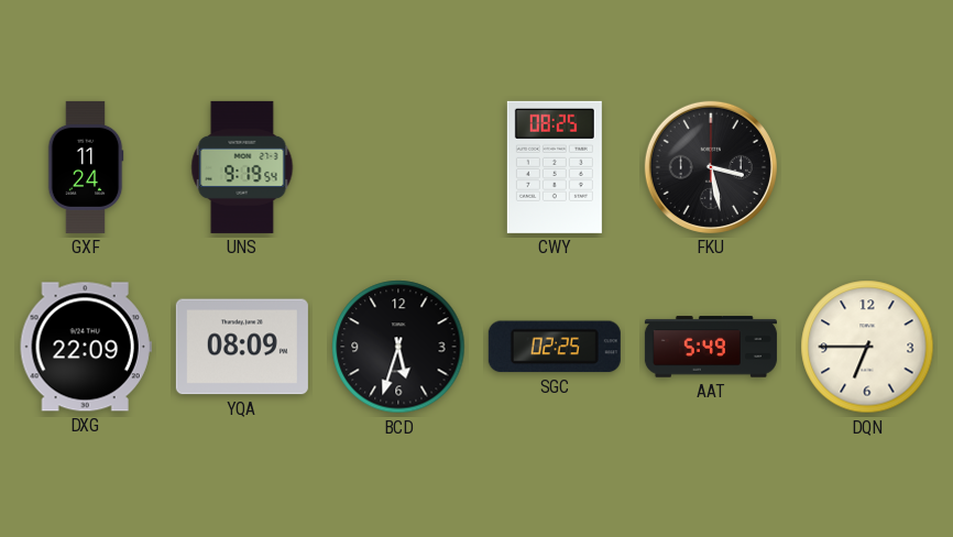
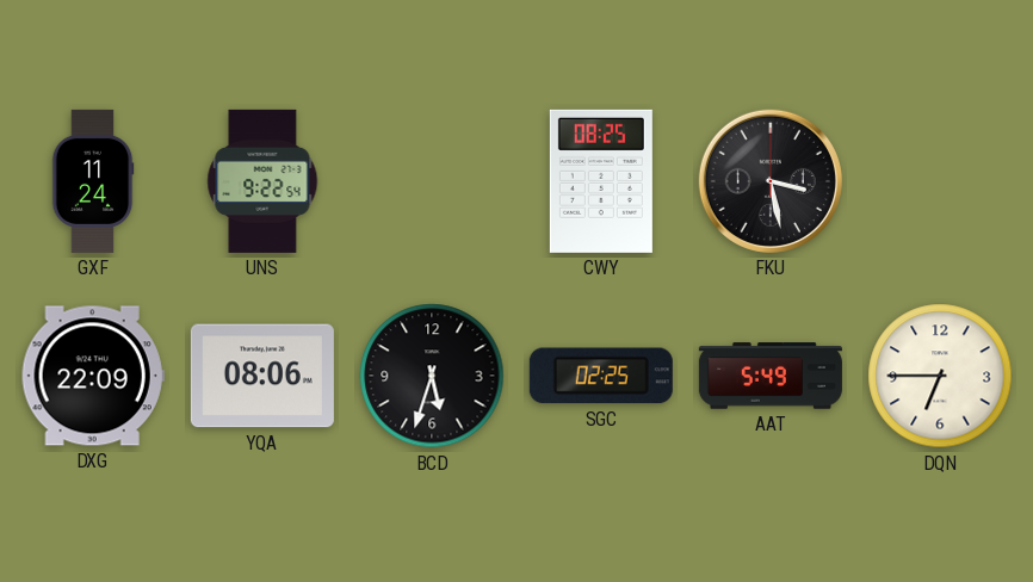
UNS: 9:19 -> 9:22 (262, 181)
YQA: 08:09 -> 08:06 (262, 376)
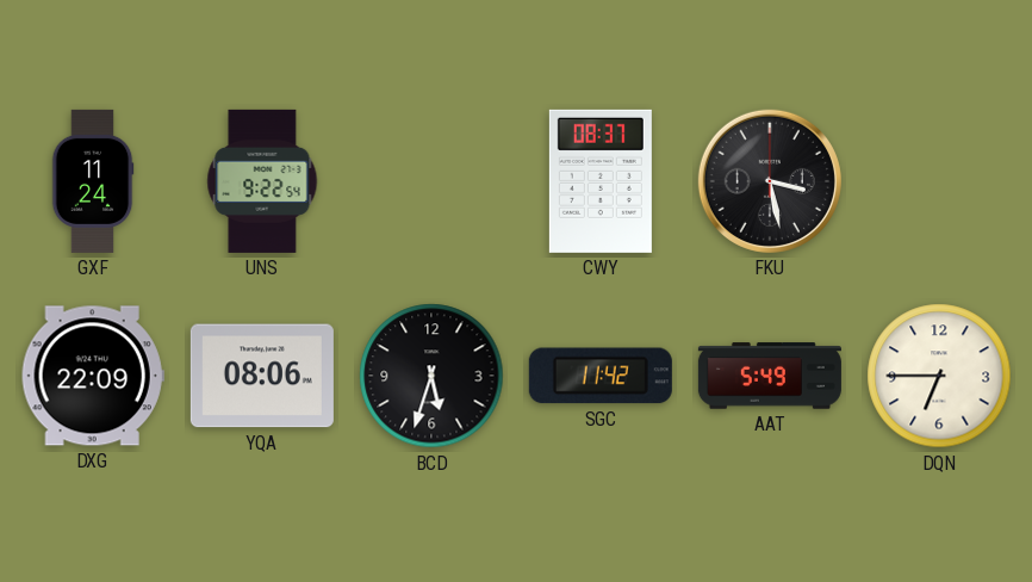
CWY: 08:25 -> 08:37 (601, 181)
SGC: 02:25 -> 11:42 (601, 376)
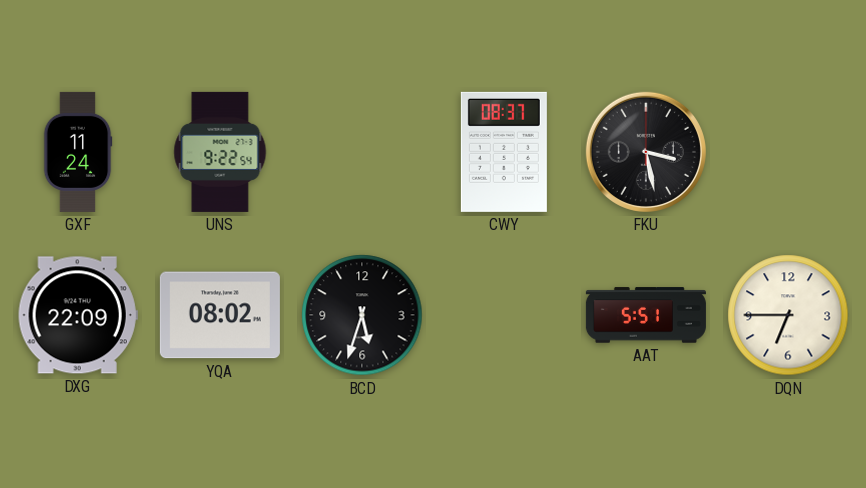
YQA: 08:06 -> 08:02 (220, 315)
SGC: 11:42 -> none (601, 376)
AAT: 5:49 -> 5:51 (646, 315)
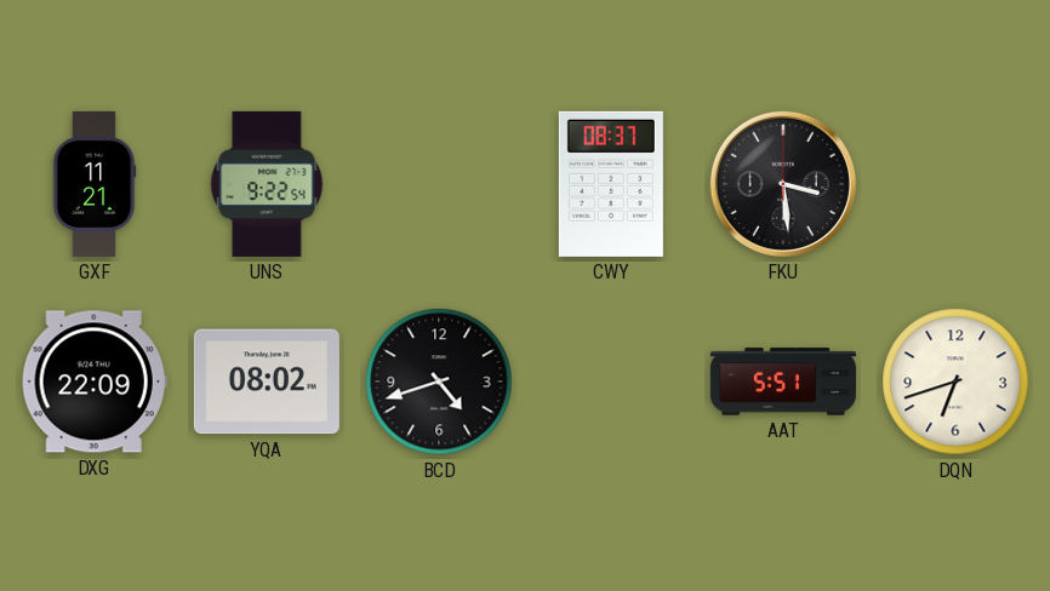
GXF: 11:24 -> 11:21 (95, 184)
FKU: 3:28 -> 3:29 (783, 184)
BCD: 5:33 -> 4:42 (439, 381)
DQN: 6:45 -> 6:42 (955, 381)
